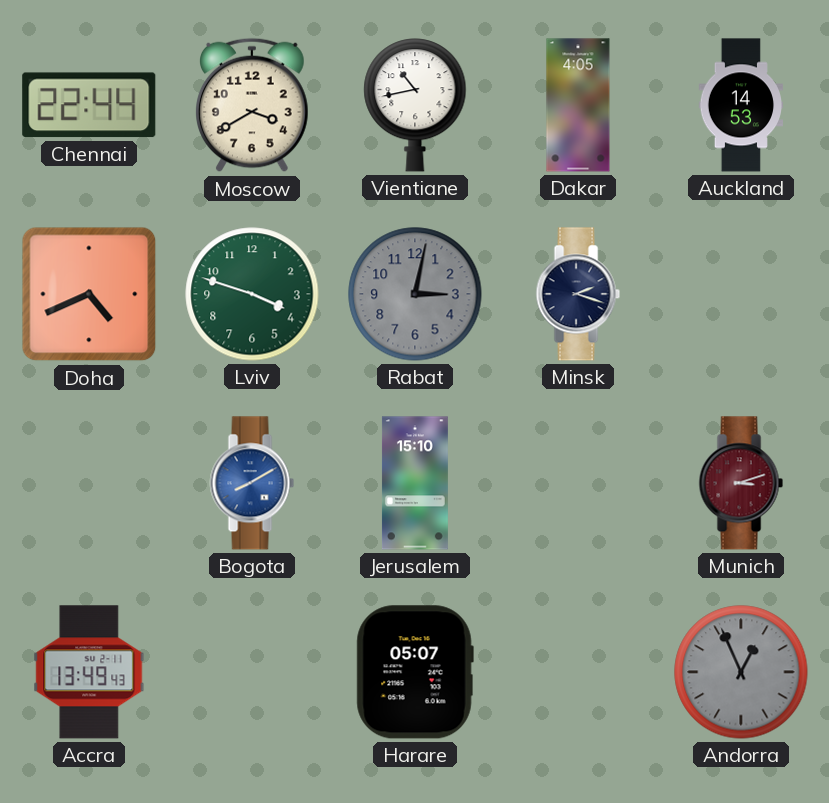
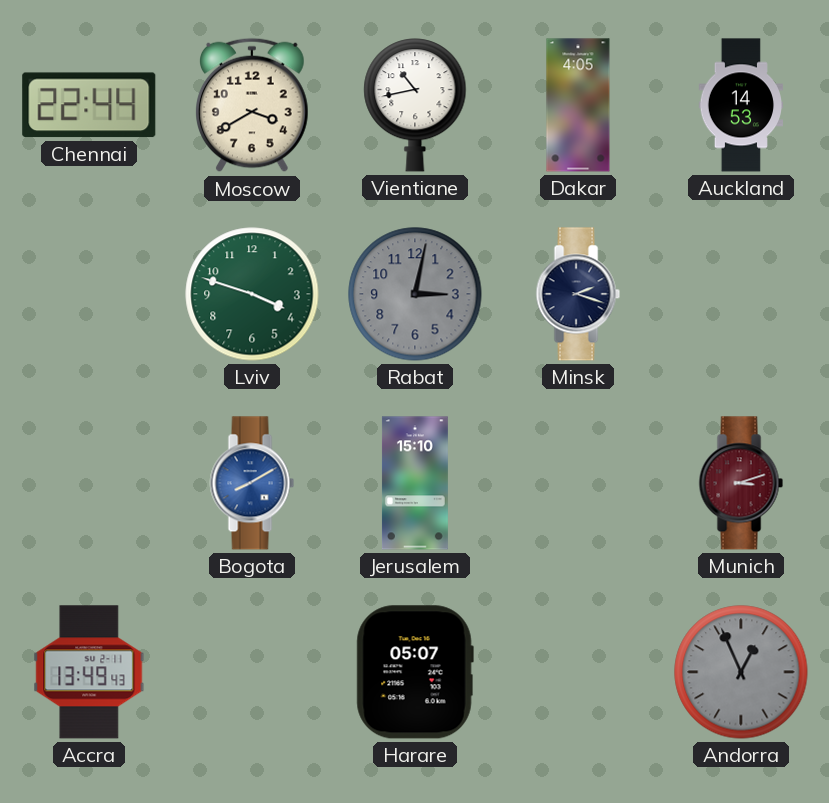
Doha: 4:41 -> none (89, 294)
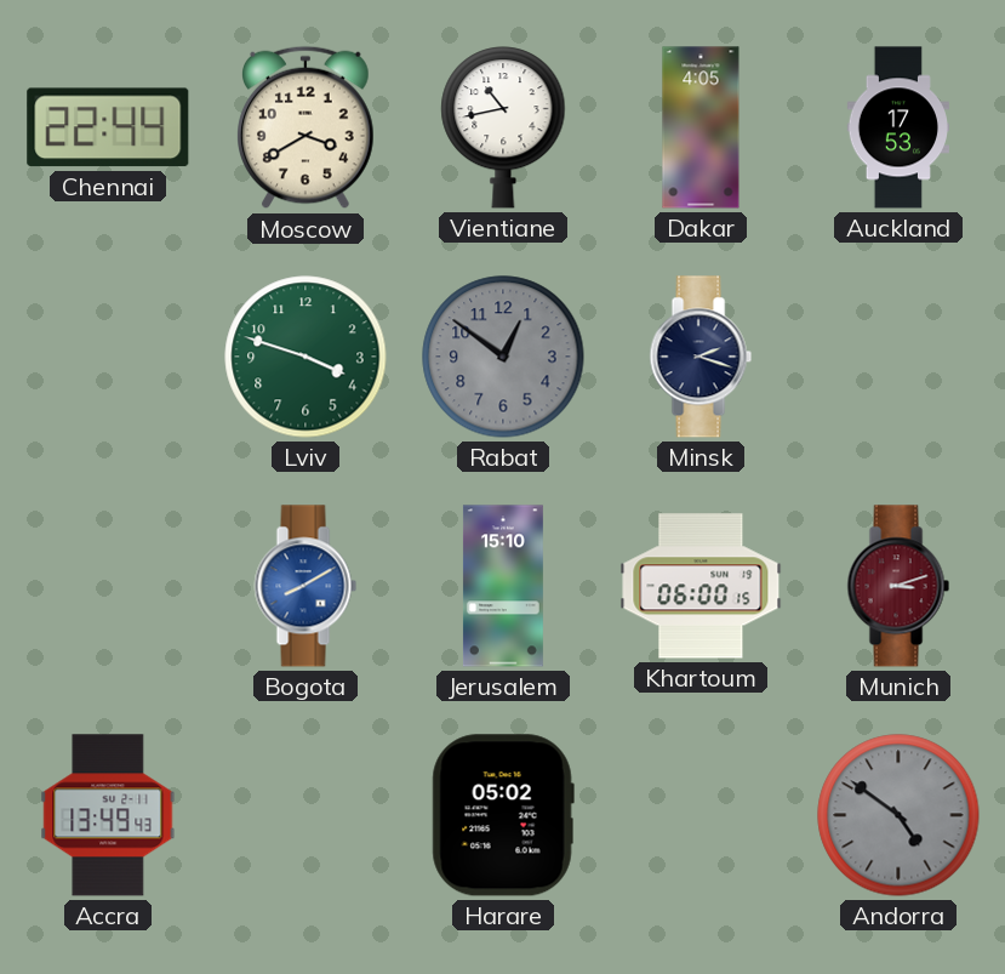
Auckland: 14:53 -> 17:53 (897, 127)
Rabat: 3:02 -> 12:51 (503, 357)
Khartoum: none -> 06:00 (701, 586)
Harare: 05:07 -> 05:02 (503, 815)
Andorra: 12:56 -> 4:51 (898, 815)
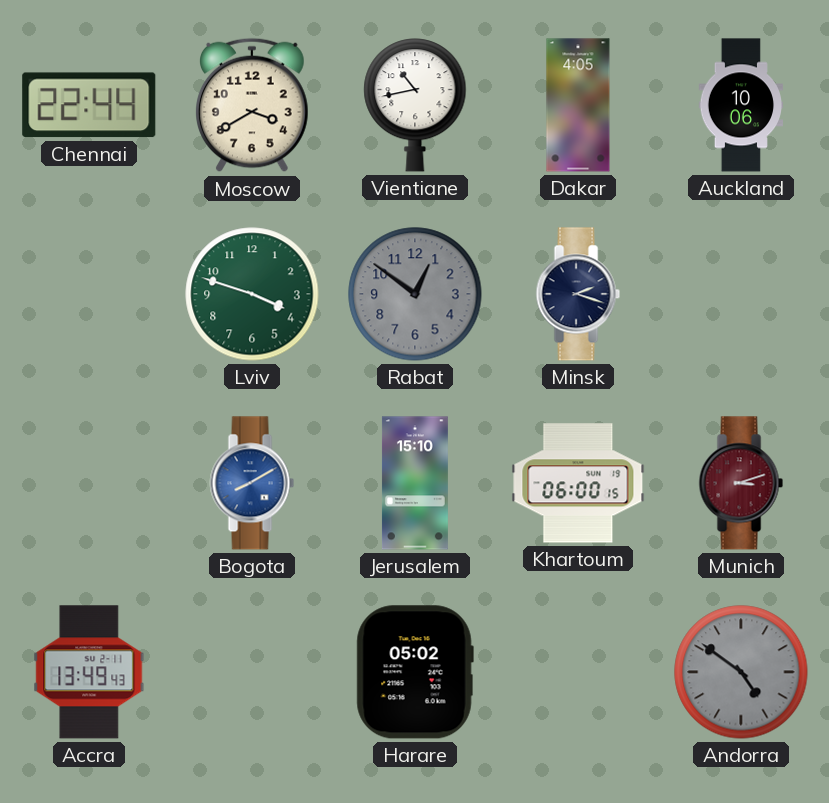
Auckland: 17:53 -> 10:06 (740, 105)
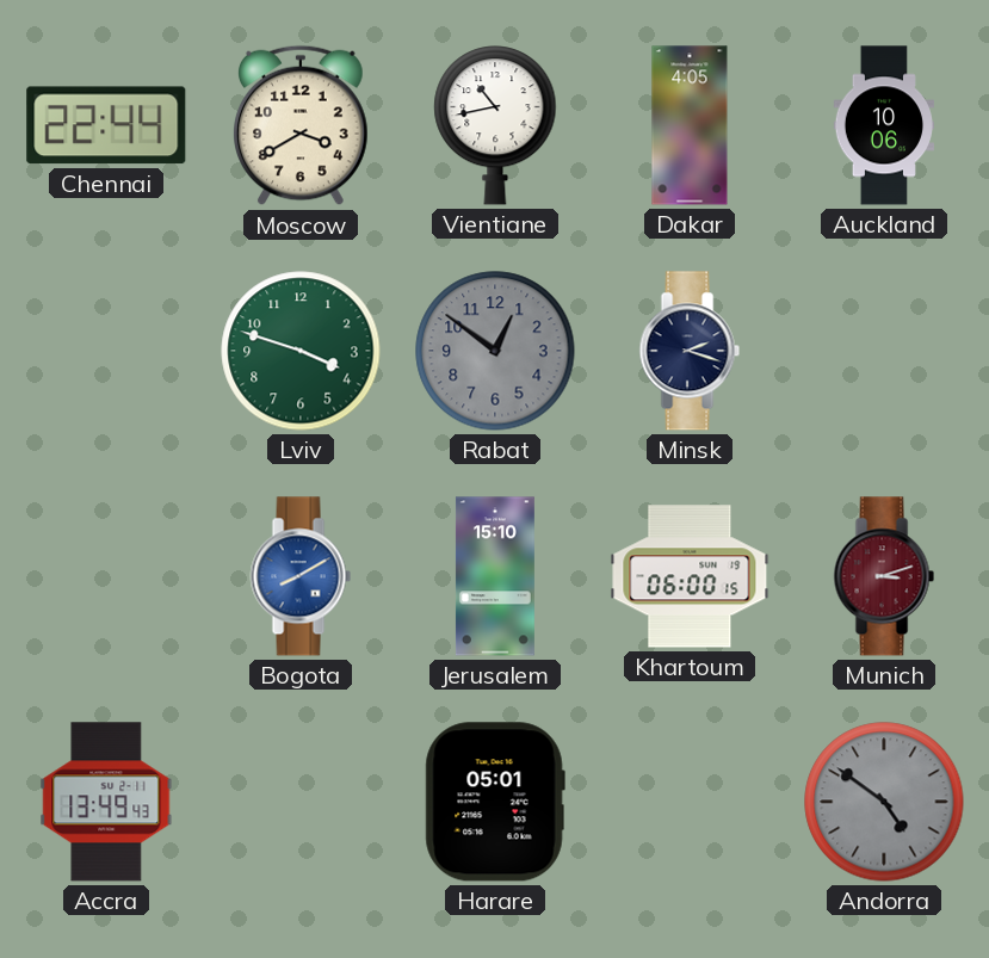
Harare: 05:02 -> 05:01 (495, 802)
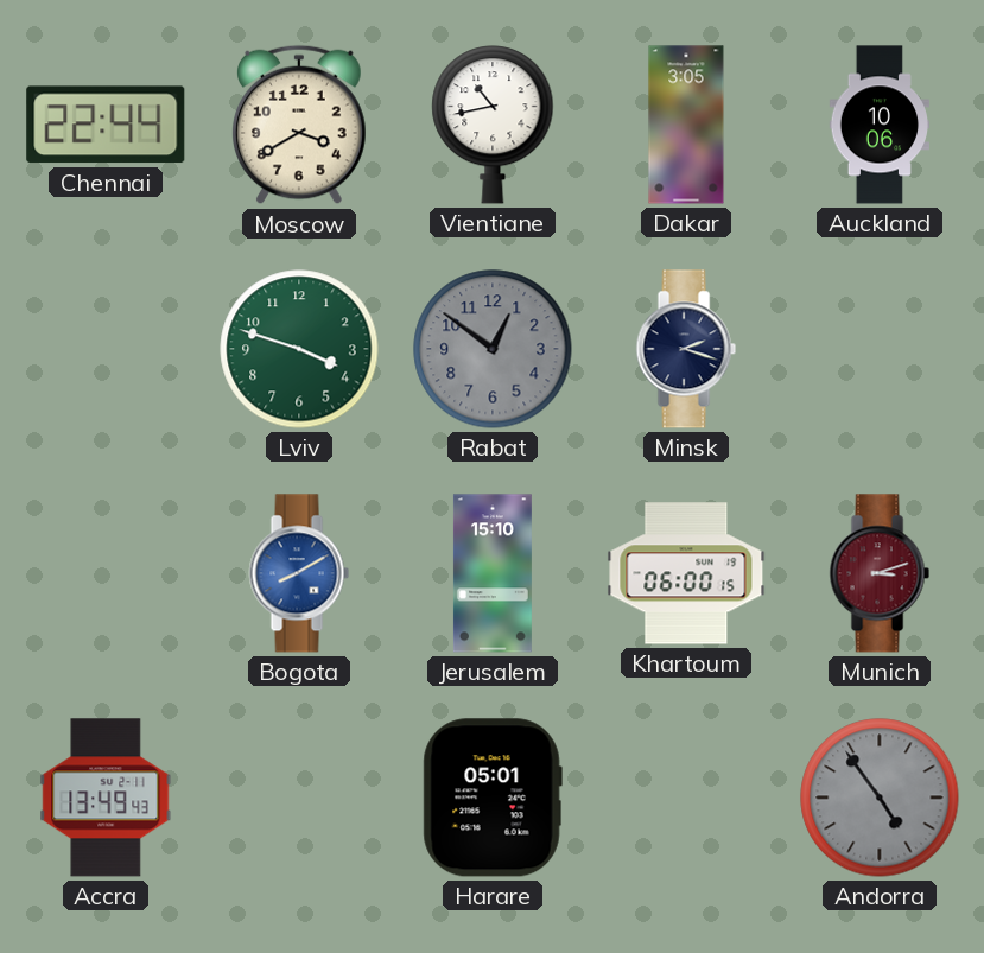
Dakar: 4:05 -> 3:05 (686, 125)
Andorra: 4:51 -> 4:54 (880, 798)
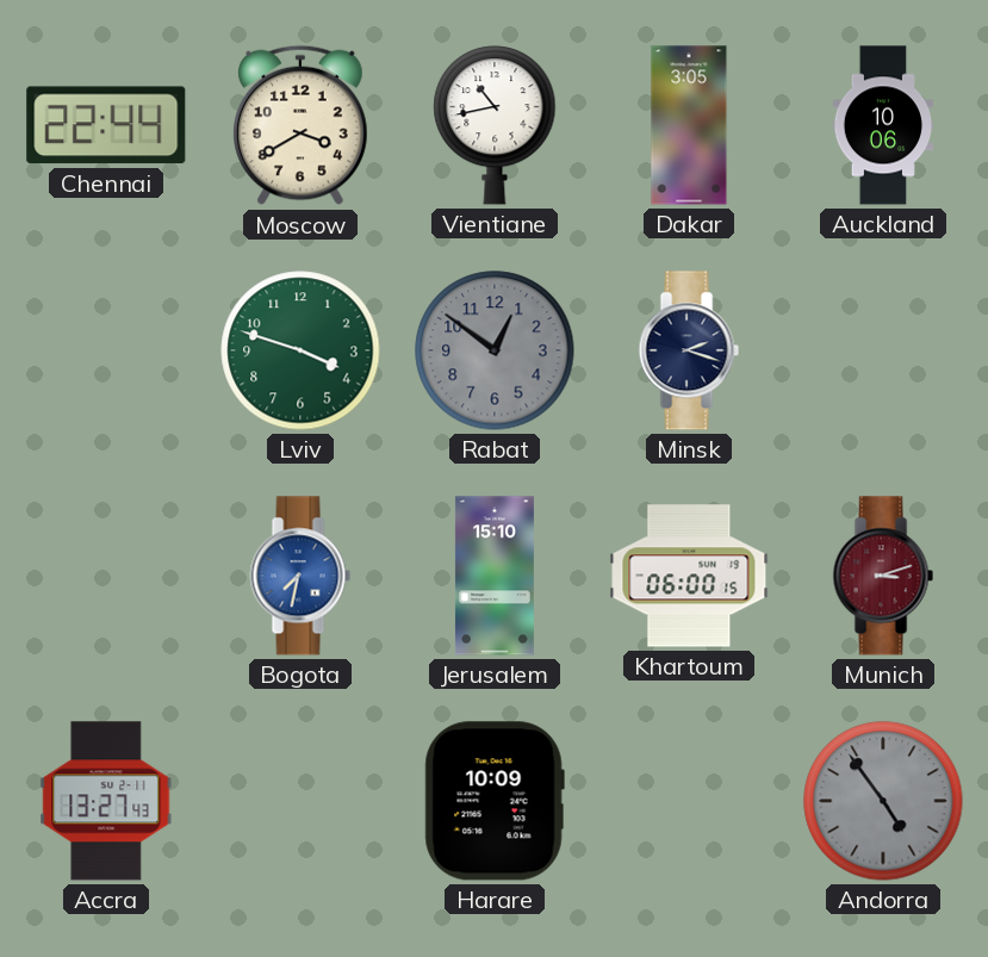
Bogota: 8:10 -> 7:32 (300, 576)
Accra: 13:49 -> 13:27 (106, 801)
Harare: 05:01 -> 10:09 (495, 801)
